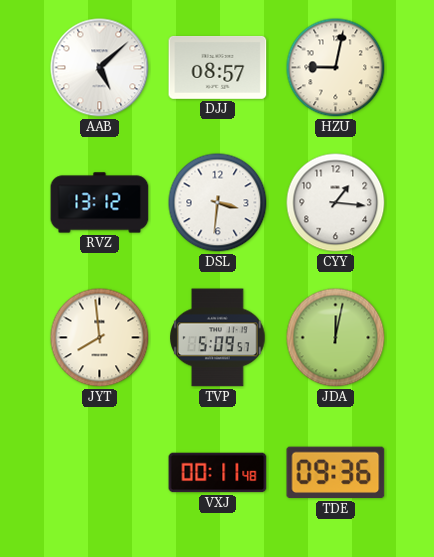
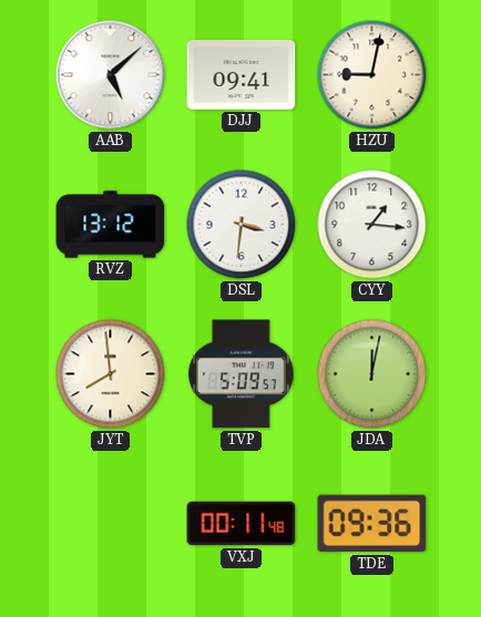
DJJ: 08:57 -> 09:41 (242, 74)
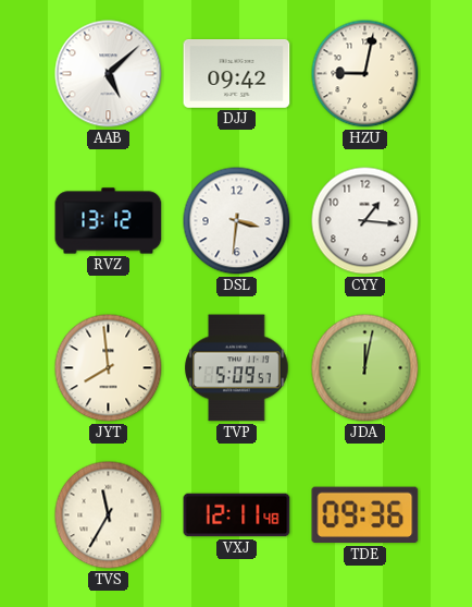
DJJ: 09:41 -> 09:42 (237, 73)
TVS: none -> 11:35 (109, 515)
VXJ: 00:11 -> 12:11 (237, 515)
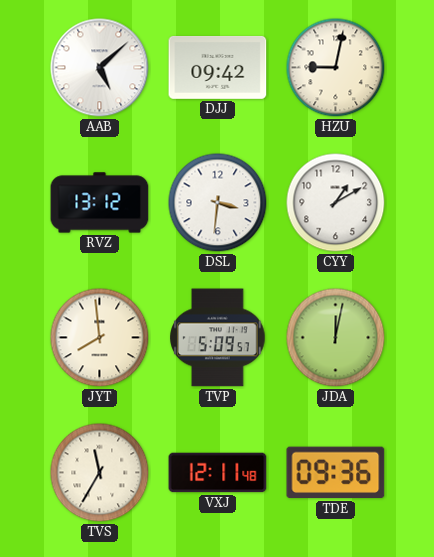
CYY: 1:16 -> 1:10 (336, 203)
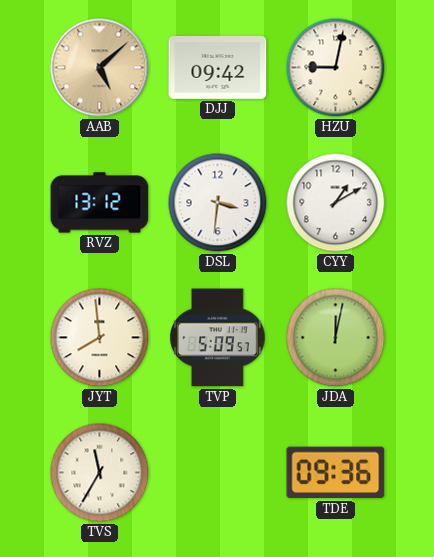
AAB dial: white -> champagne (100, 68)
VXJ: 12:11 -> none (218, 473)
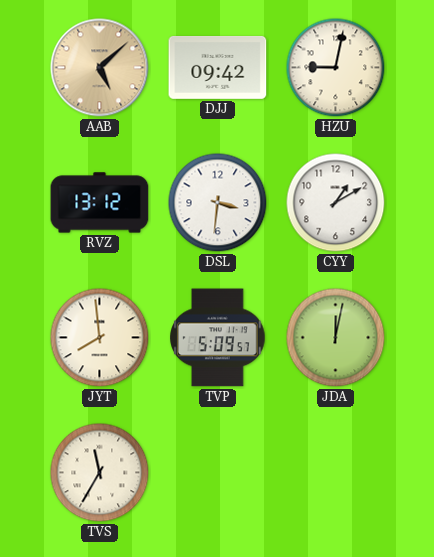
TDE: 09:36 -> none (336, 473)
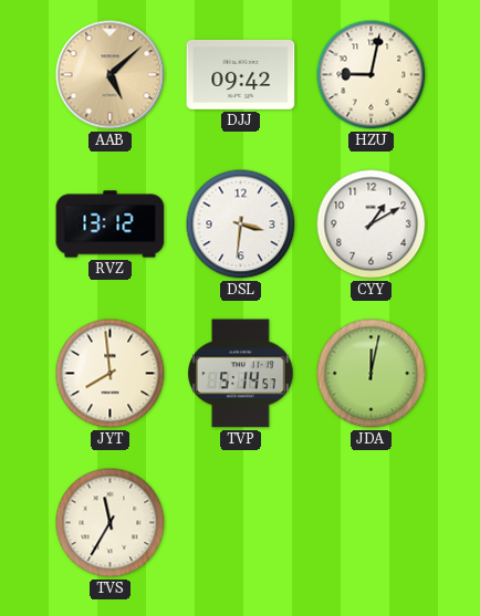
TVP: 5:09 -> 5:14 (241, 374)
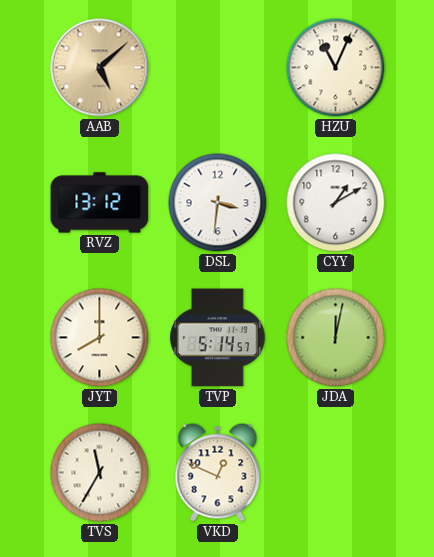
DJJ: 09:42 -> none (241, 74)
HZU: 9:02 -> 11:04 (336, 68)
JYT: 7:59 -> 8:00 (100, 338)
VKD: none -> 12:49 (218, 473)
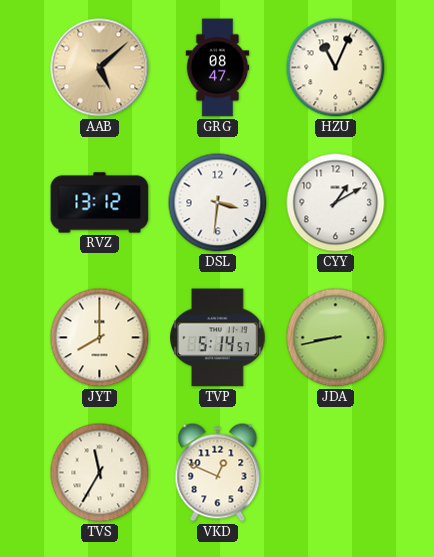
GRG: none -> 08:47 (218, 68)
JDA: 12:02 -> 8:43 (336, 338)
